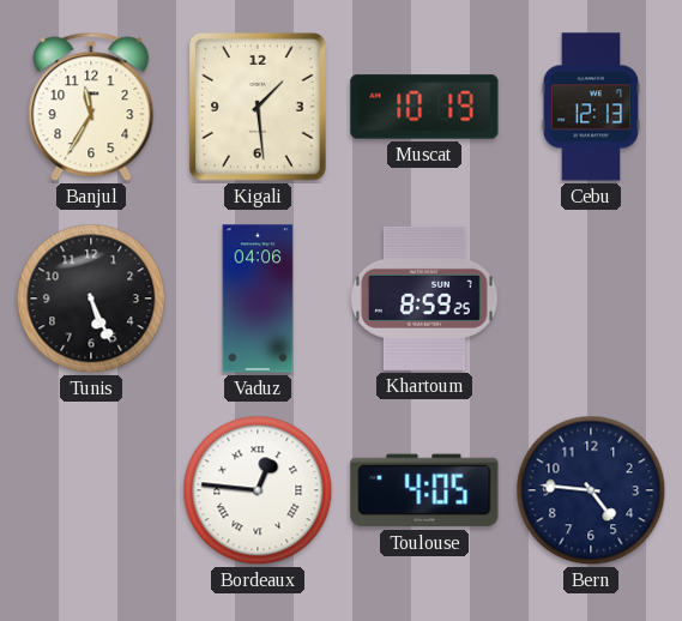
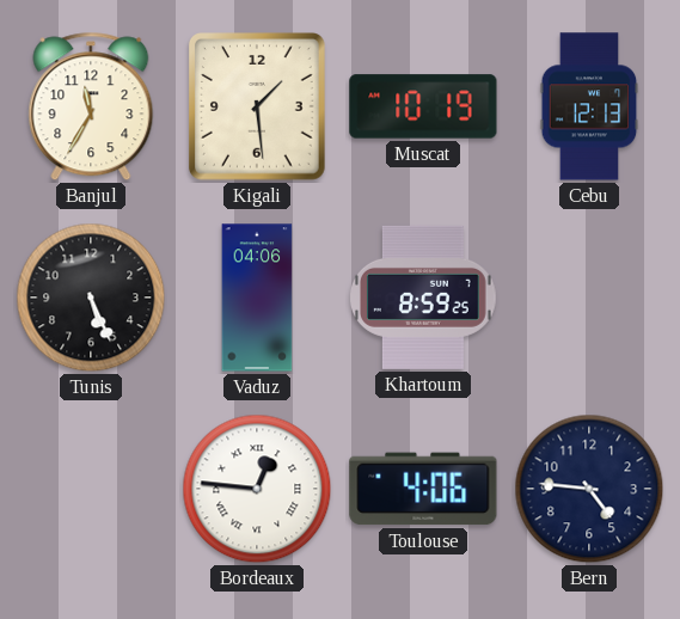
Toulouse: 4:05 -> 4:06 (423, 489)
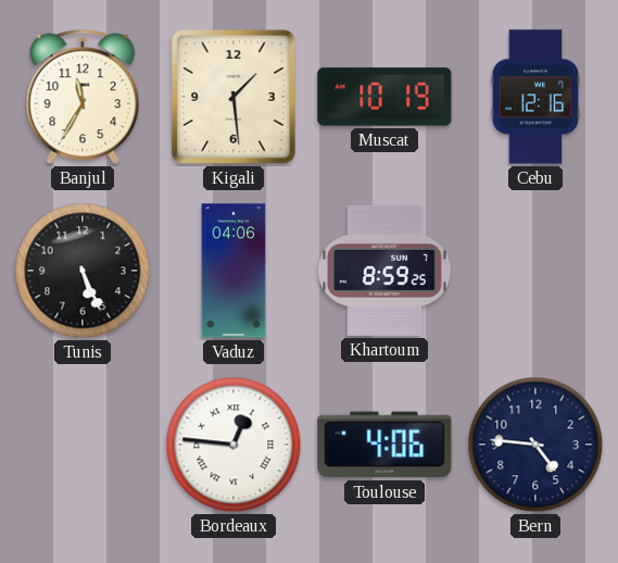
Cebu: 12:13 -> 12:16 (535, 97)
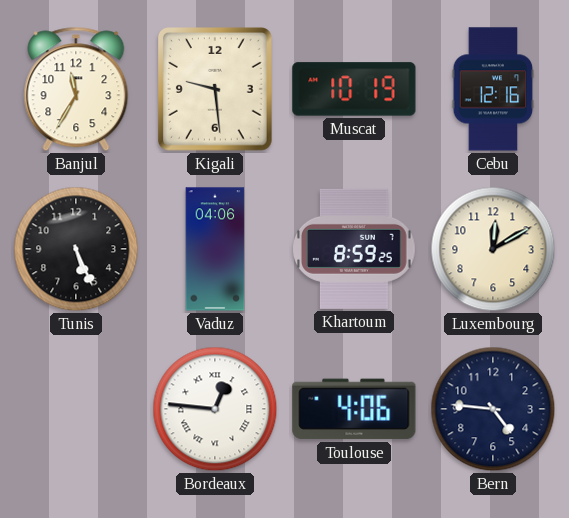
Kigali: 1:29 -> 9:29 (216, 90)
Luxembourg: none -> 12:10 (493, 249)
